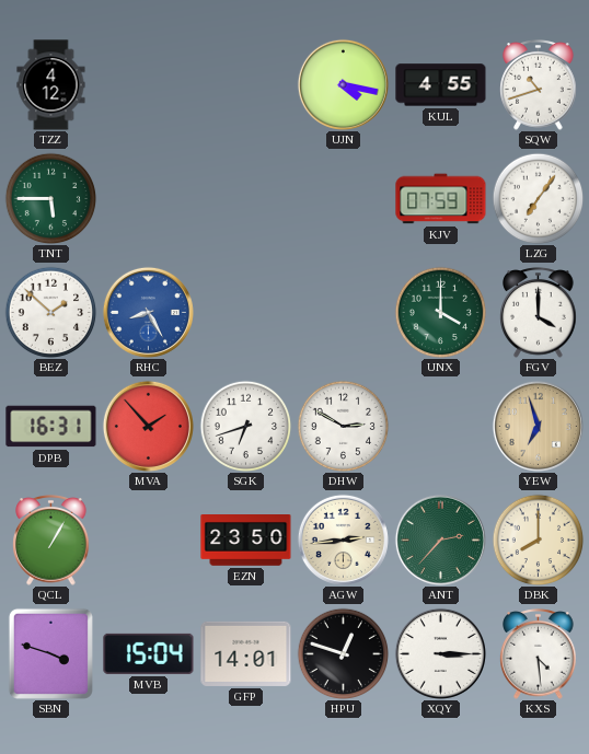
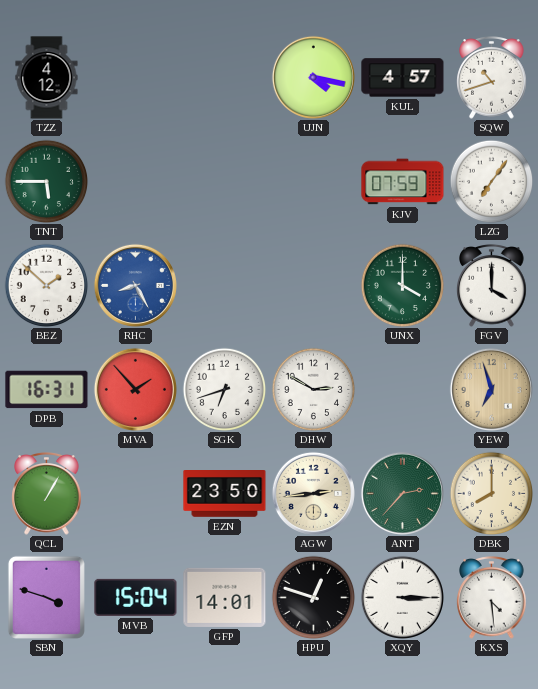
KUL: 4:55 -> 4:57 (403, 78)
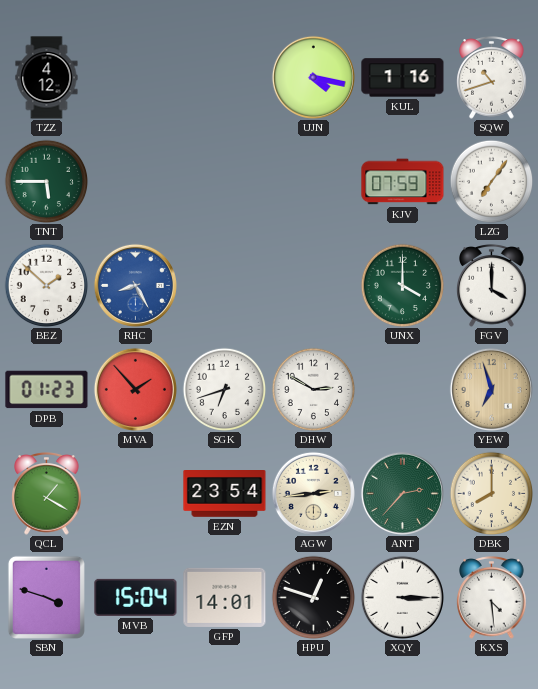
KUL: 4:57 -> 1:16 (403, 78)
DPB: 16:31 -> 01:23 (47, 390)
QCL: 1:05 -> 1:20 (47, 494)
EZN: 23:50 -> 23:54 (225, 494)
